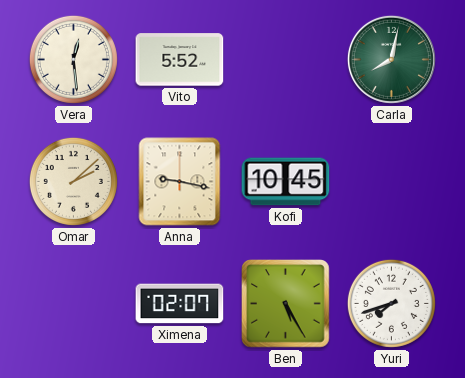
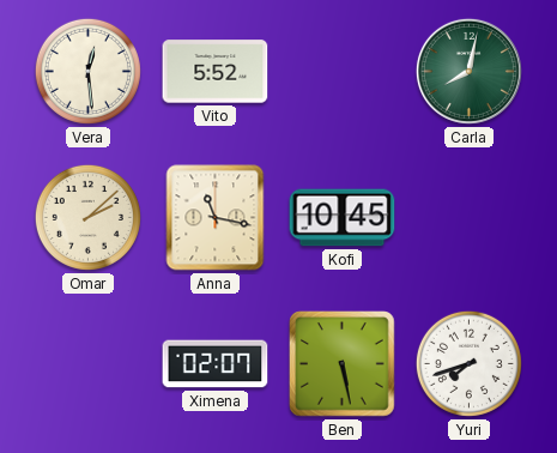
Anna: 9:17 -> 11:17 (216, 218)
Ben: 5:25 -> 5:28 (343, 364)
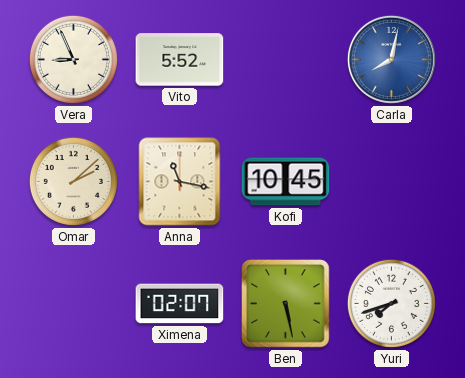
Vera: 12:29 -> 8:56 (73, 59)
Carla dial: green -> blue (391, 59)
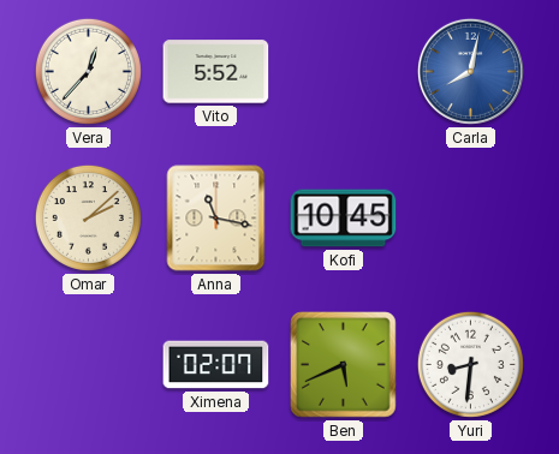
Vera: 8:56 -> 12:37 (88, 71)
Ben: 5:28 -> 5:41 (344, 365)
Yuri: 7:42 -> 8:31 (470, 364)
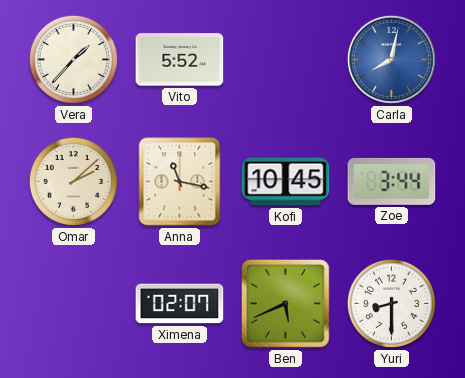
Vera: 12:37 -> 1:37 (73, 59)
Zoe: none -> 3:44 (392, 181)
Yuri: 8:31 -> 8:30 (391, 303)
